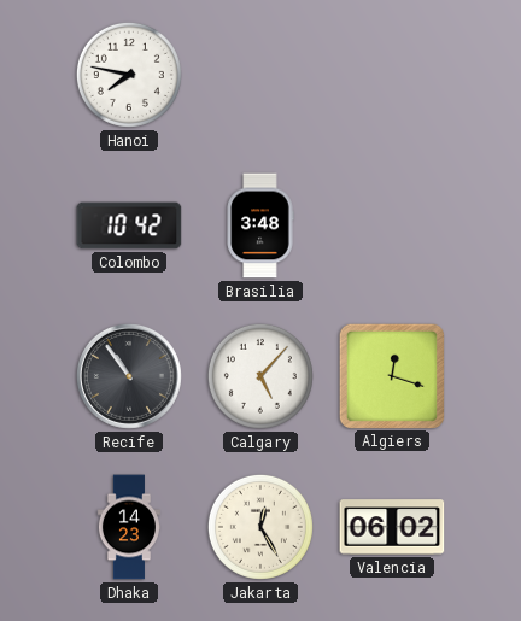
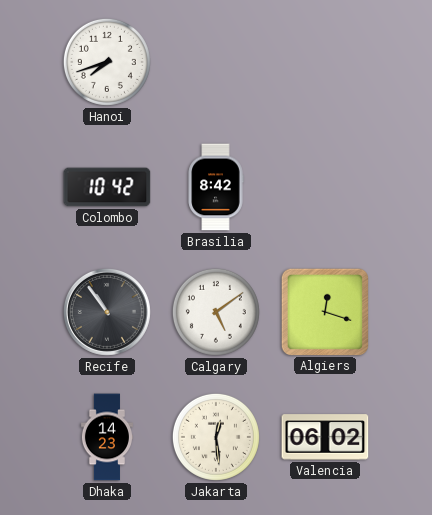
Hanoi: 7:47 -> 7:42 (107, 62)
Brasilia: 3:48 -> 8:42 (216, 187)
Calgary: 5:07 -> 5:09 (216, 312)
Jakarta: 12:25 -> 12:29 (216, 437)
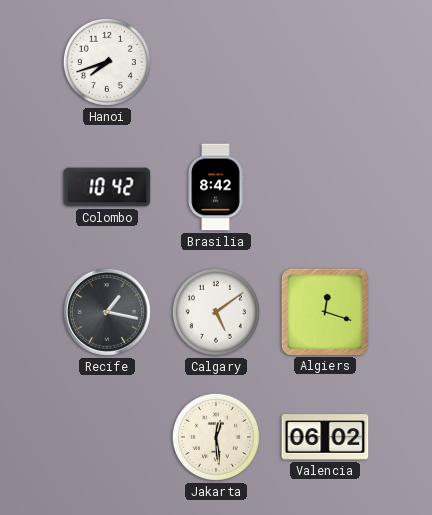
Recife: 10:54 -> 1:17 (107, 312)
Dhaka: 14:23 -> none (107, 437)
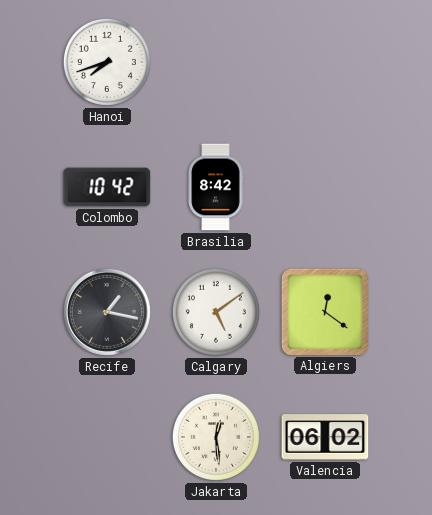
Algiers: 12:18 -> 12:21 (324, 311)
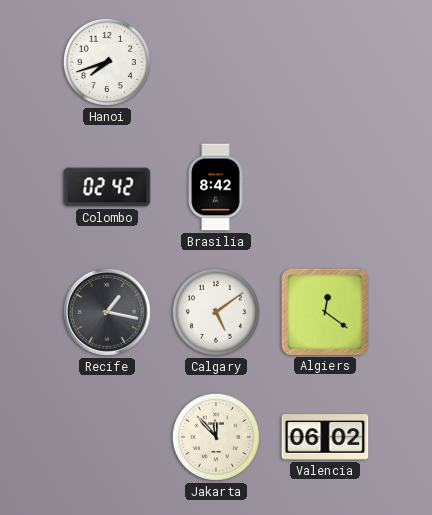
Colombo: 10:42 -> 02:42 (107, 187)
Jakarta: 12:29 -> 11:53 (216, 437)
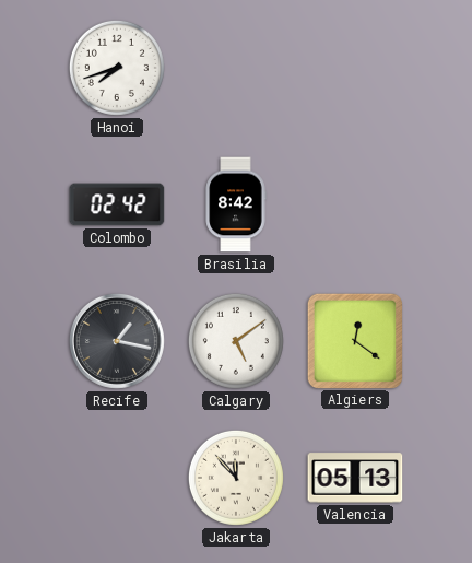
Valencia: 06:02 -> 05:13 (355, 478)
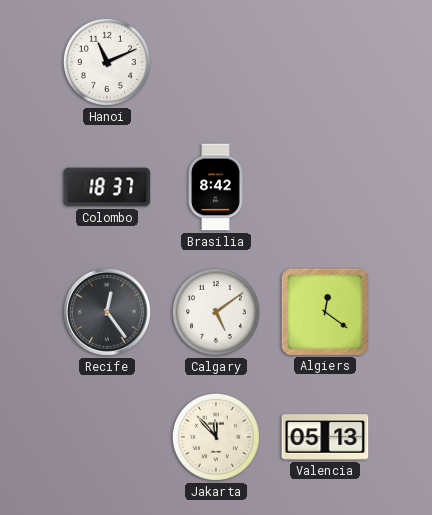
Hanoi: 7:42 -> 11:11 (107, 62)
Colombo: 02:42 -> 18:37 (107, 187)
Recife: 1:17 -> 12:24 (107, 312)
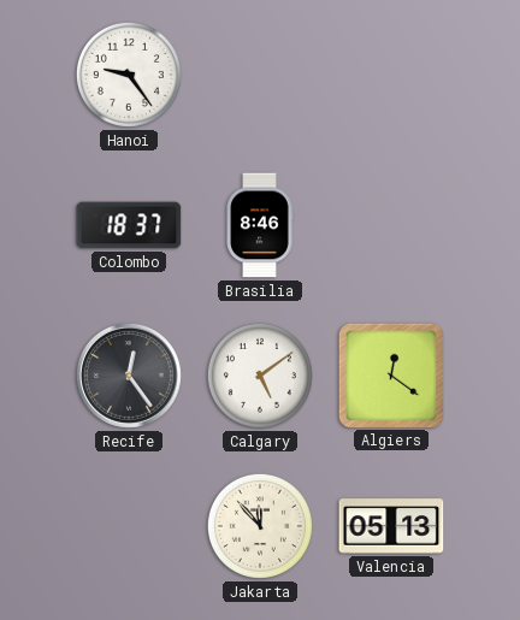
Hanoi: 11:11 -> 9:24 (129, 75)
Brasilia: 8:42 -> 8:46 (260, 225)
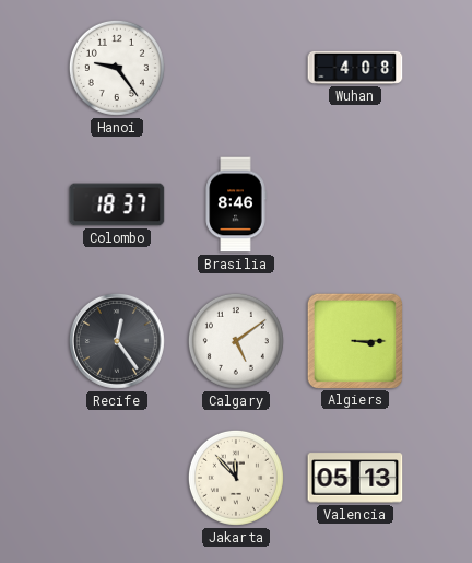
Wuhan: none -> 4:08 (355, 68)
Algiers: 12:21 -> 3:15 (354, 340)
